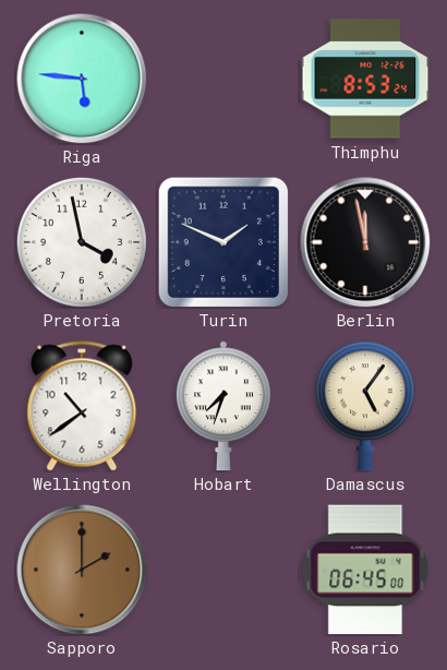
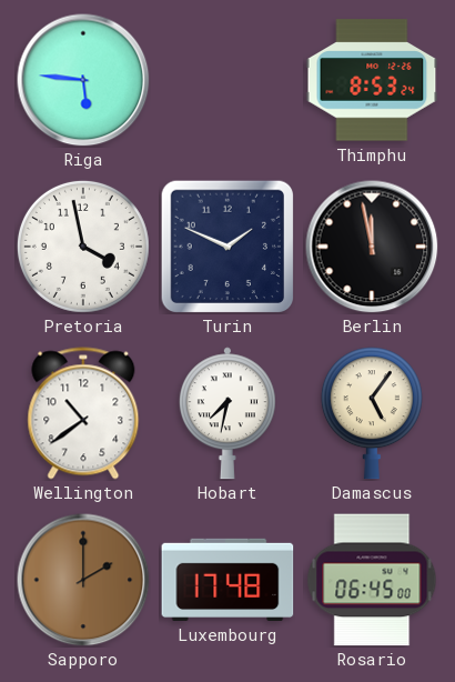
Hobart: 7:33 -> 7:32 (228, 413)
Luxembourg: none -> 17:48 (228, 580)
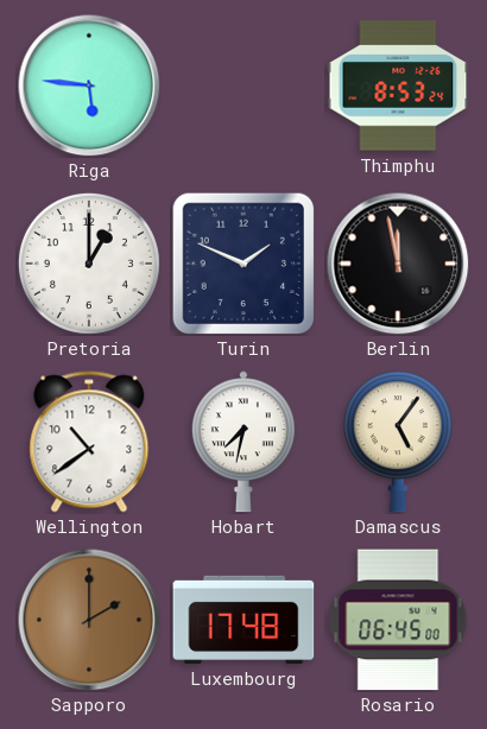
Pretoria: 3:58 -> 1:00 (89, 264)
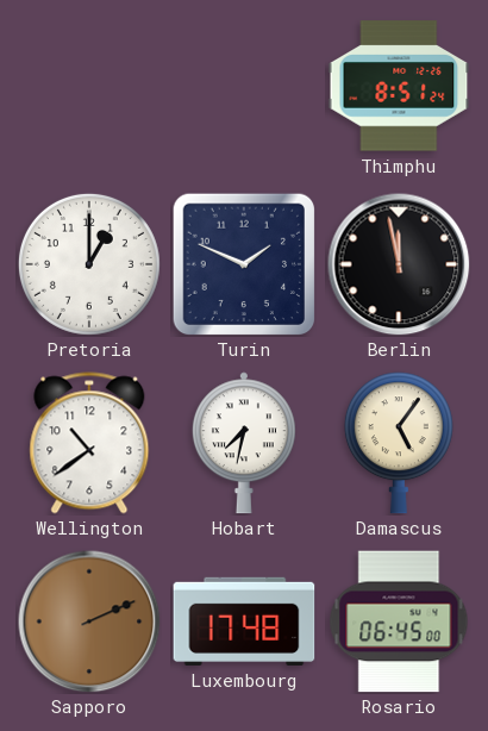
Riga: 5:46 -> none (89, 85)
Thimphu: 8:53 -> 8:51 (399, 86)
Sapporo: 2:00 -> 2:11 (89, 621)
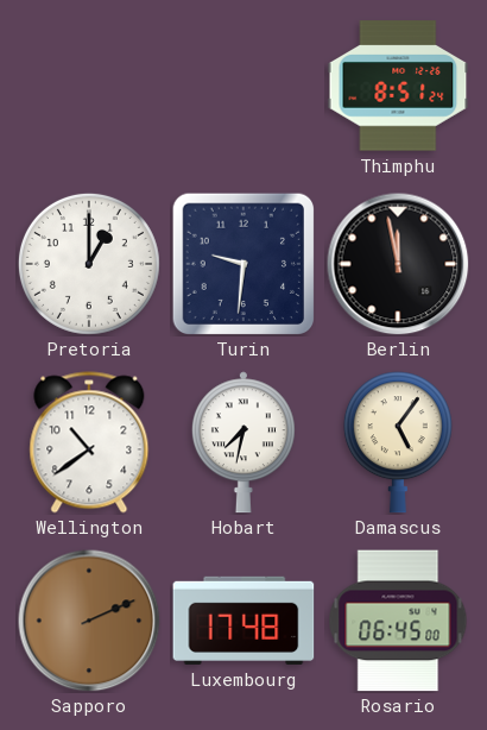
Turin: 1:49 -> 9:31 (242, 263)
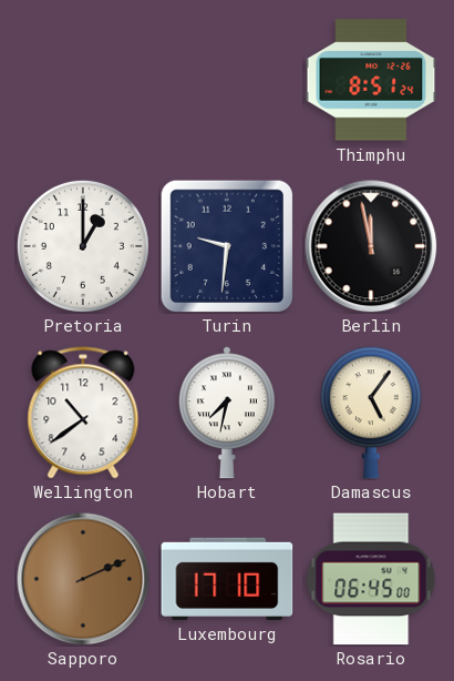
Luxembourg: 17:48 -> 17:10 (227, 579)
